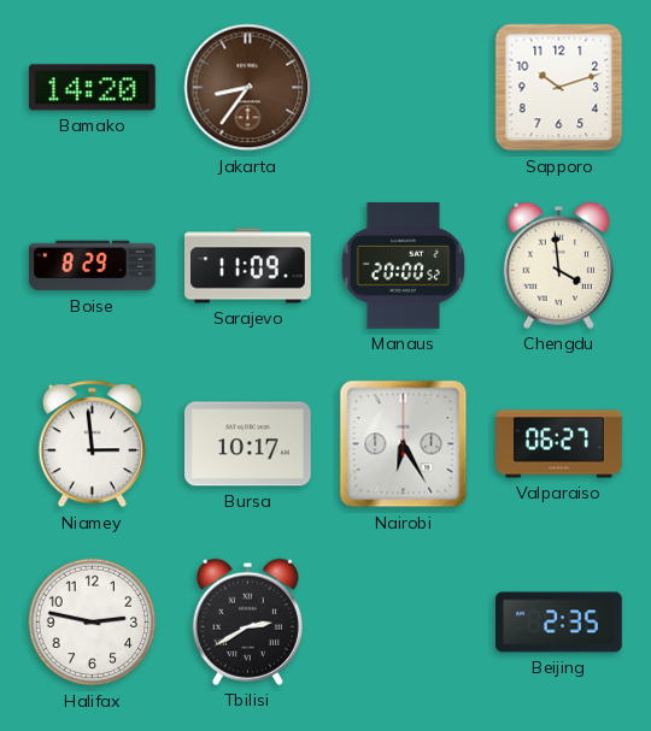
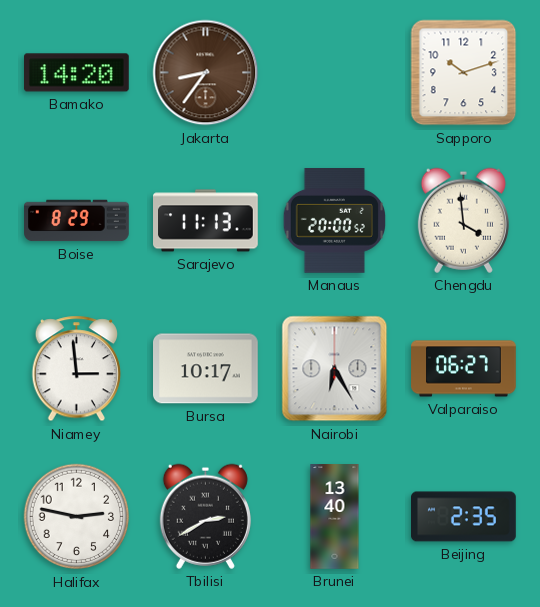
Sarajevo: 11:09 -> 11:13 (206, 221)
Brunei: none -> 13:40 (335, 517)
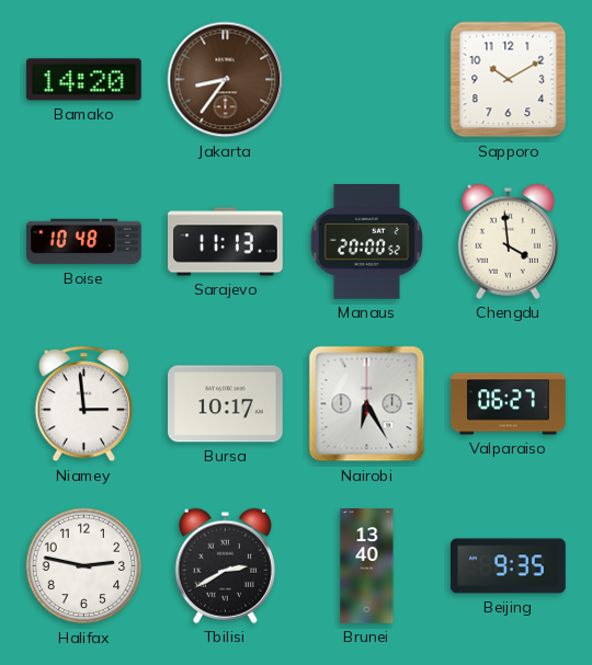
Sapporo: 10:12 -> 10:10 (509, 80)
Boise: 8:29 -> 10:48 (84, 242)
Beijing: 2:35 -> 9:35 (509, 566)
